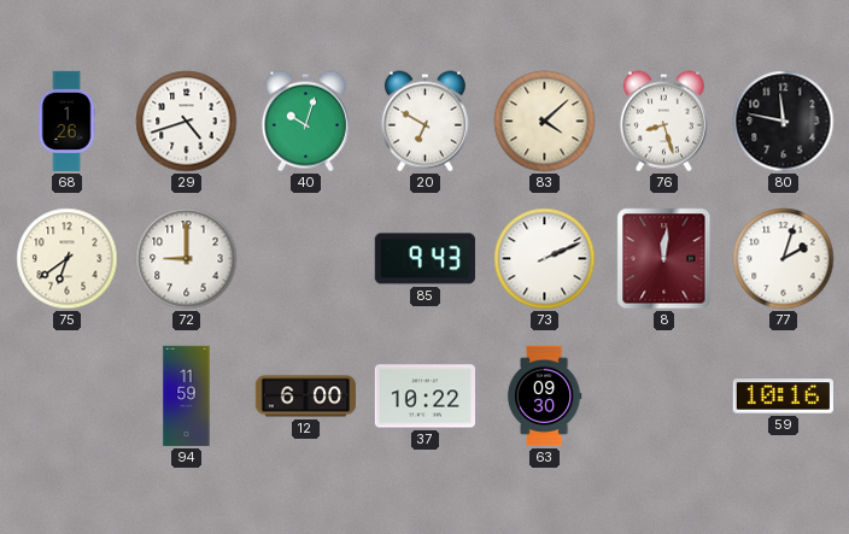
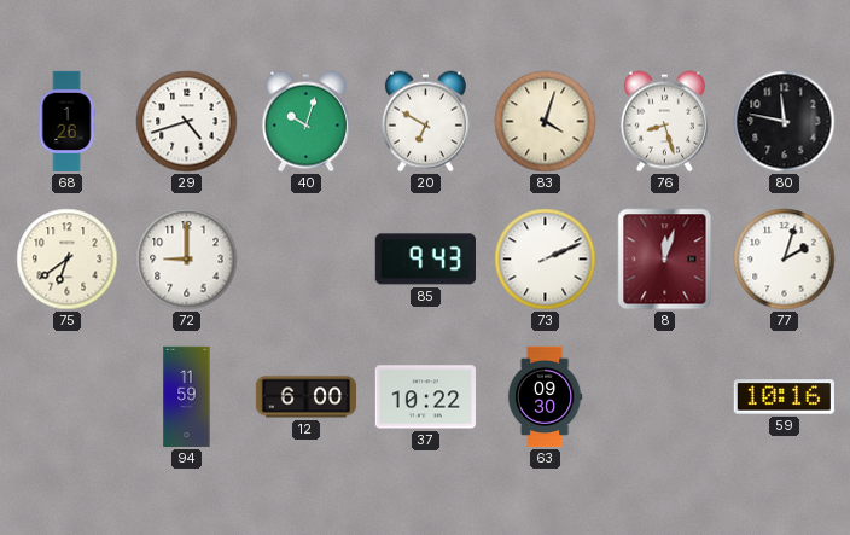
83: 4:08 -> 4:03 (546, 122)
8: 12:01 -> 12:03 (665, 260)
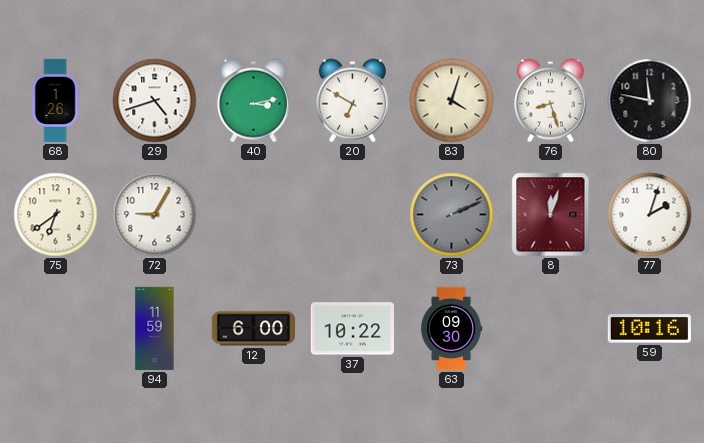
40: 10:03 -> 3:13 (253, 101)
72: 9:00 -> 9:05 (155, 215)
85: 9:43 -> none (425, 260)
73 dial: white -> grey (452, 215)
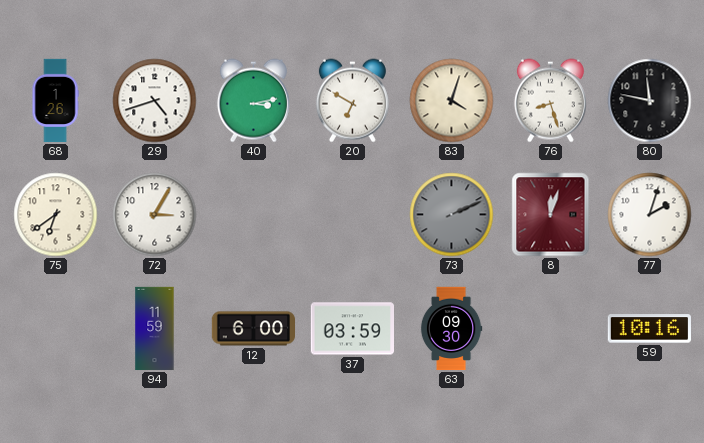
72: 9:05 -> 3:05 (155, 215)
37: 10:22 -> 03:59 (352, 329)
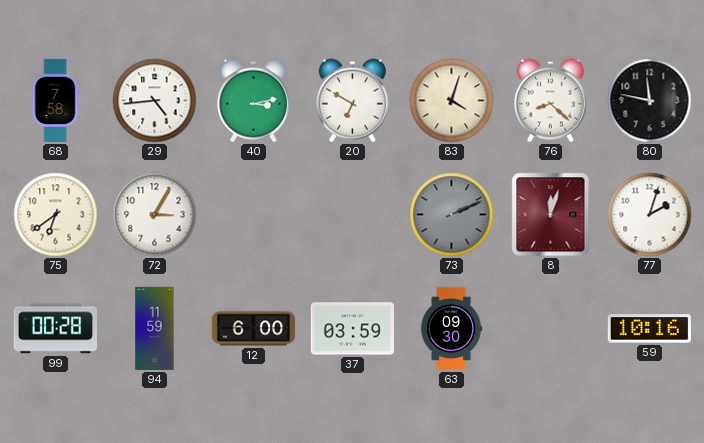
68: 1:26 -> 7:58 (55, 101)
29: 4:42 -> 4:44 (155, 101)
76: 8:27 -> 8:22 (550, 101)
99: none -> 00:28 (55, 329)
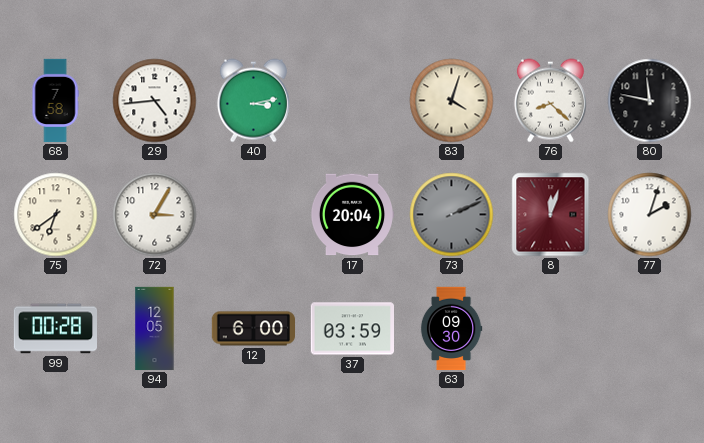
20: 6:50 -> none (352, 101)
17: none -> 20:04 (351, 215)
94: 11:59 -> 12:05 (155, 329)
59: 10:16 -> none (649, 329)
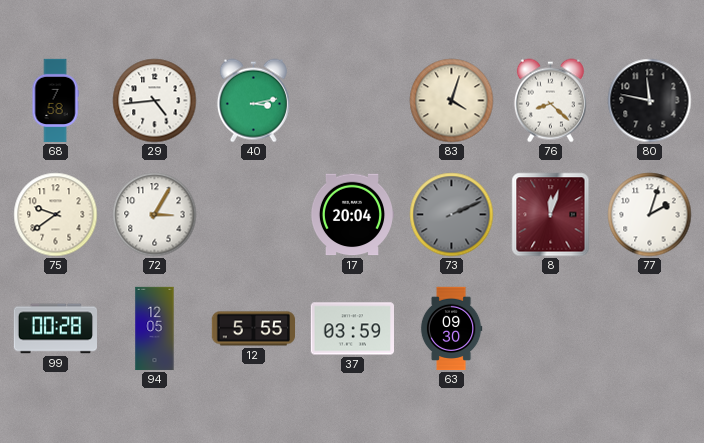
75: 6:39 -> 9:39 (56, 215)
12: 6:00 -> 5:55 (254, 329)
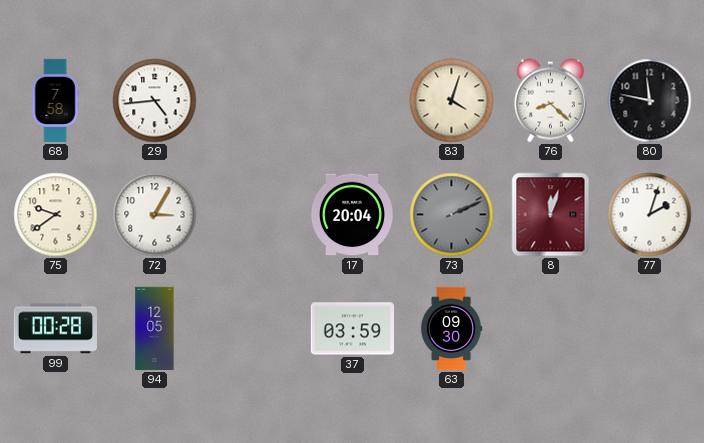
40: 3:13 -> none (253, 101)
12: 5:55 -> none (254, 329)
